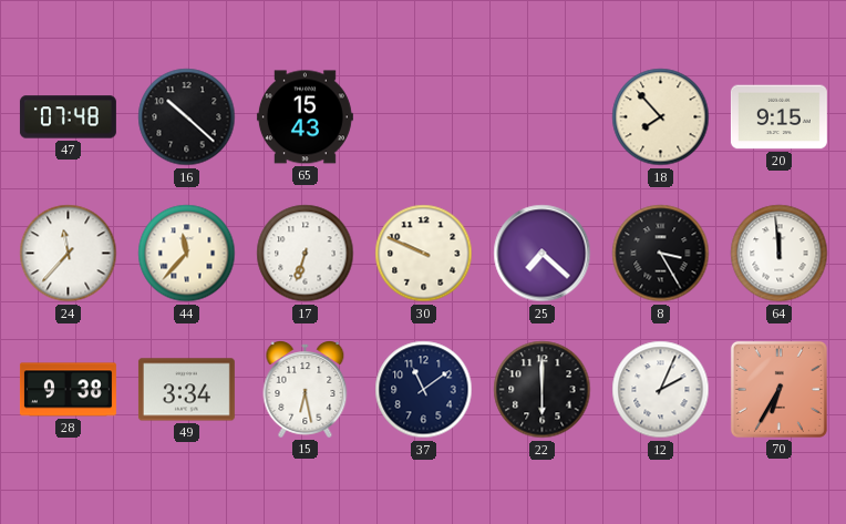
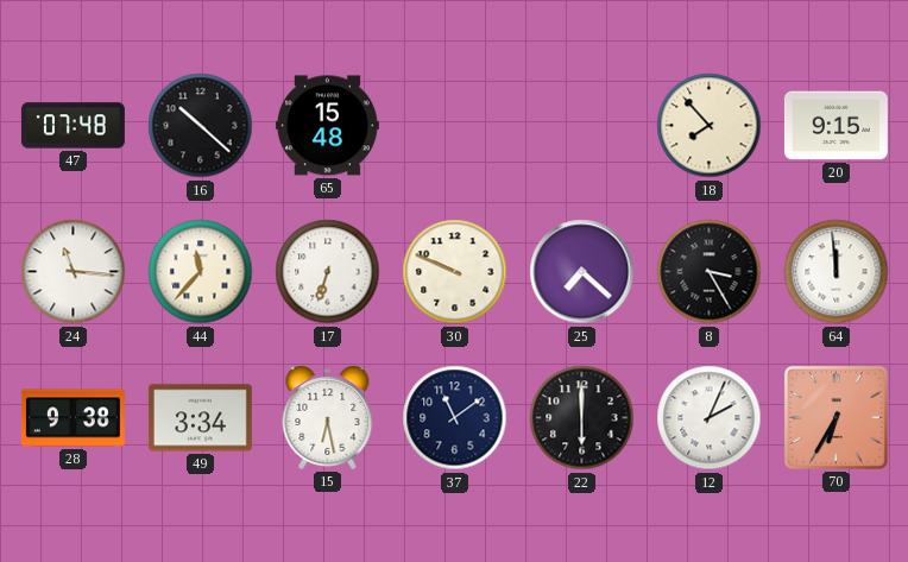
65: 15:43 -> 15:48 (327, 126)
24: 11:37 -> 11:16 (74, 272)
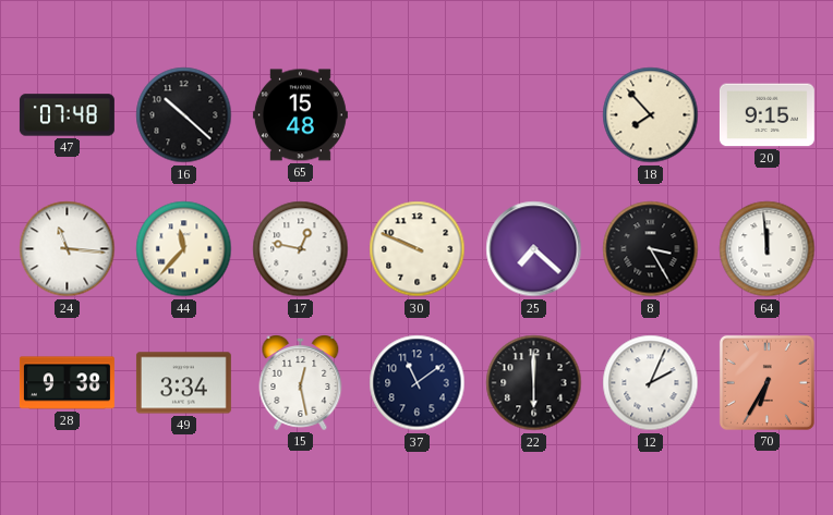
17: 6:33 -> 12:47 (301, 249)
15: 6:28 -> 12:28 (301, 383)
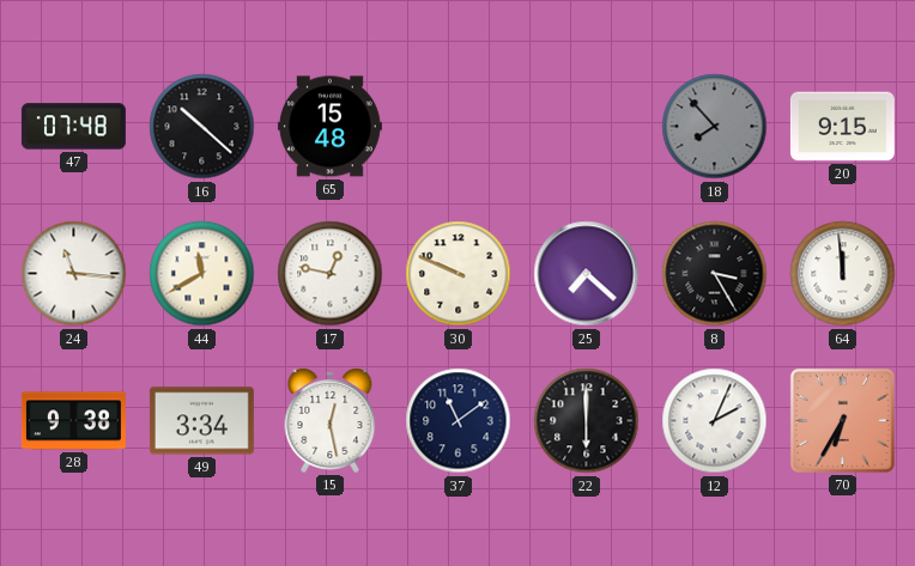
18 dial: cream -> grey (715, 127)
44: 11:37 -> 11:40 (202, 274)
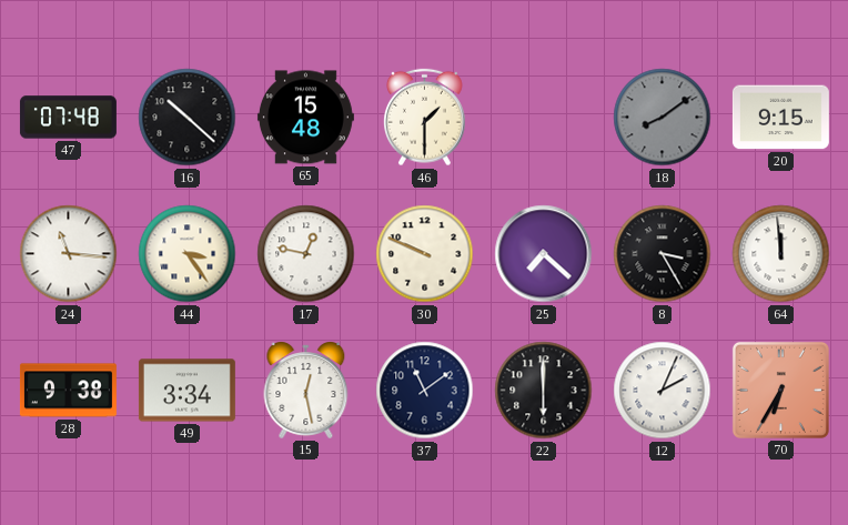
46: none -> 1:30 (425, 118)
18: 7:53 -> 8:09 (663, 118)
44: 11:40 -> 3:24 (188, 254)
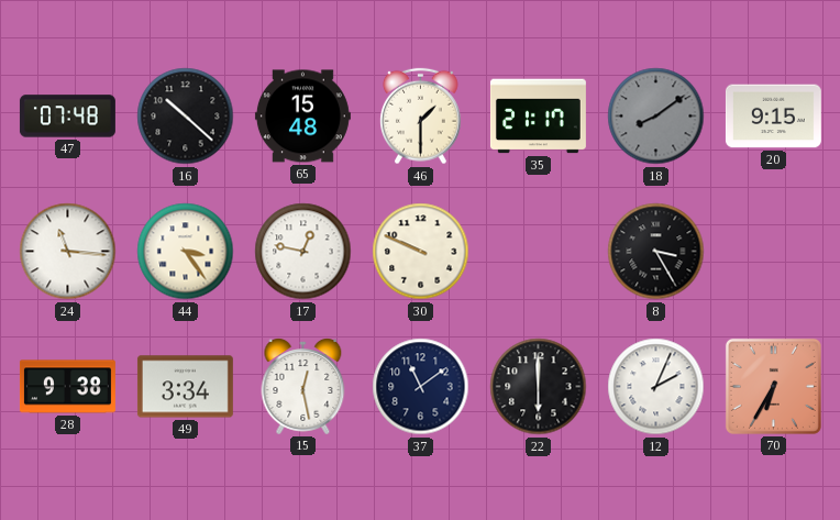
35: none -> 21:17 (538, 117)
25: 7:22 -> none (544, 254)
64: 11:59 -> none (781, 254)
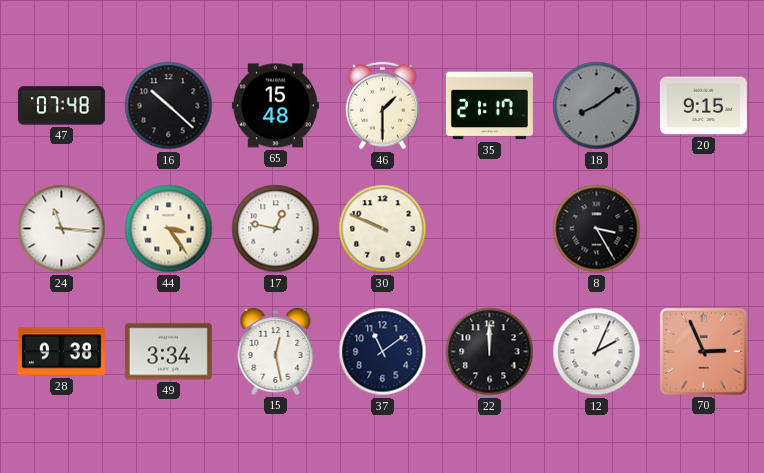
22: 6:00 -> 12:00 (490, 352)
70: 6:35 -> 2:56 (703, 351)
